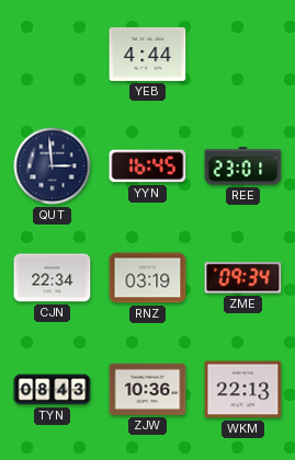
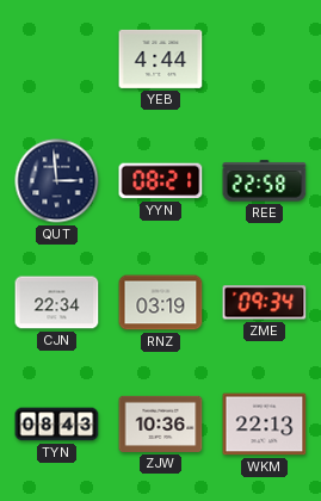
YYN: 16:45 -> 08:21 (161, 181)
REE: 23:01 -> 22:58 (265, 181)
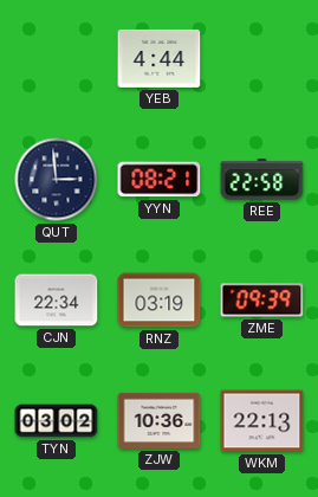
ZME: 09:34 -> 09:39 (262, 301)
TYN: 08:43 -> 03:02 (57, 421)
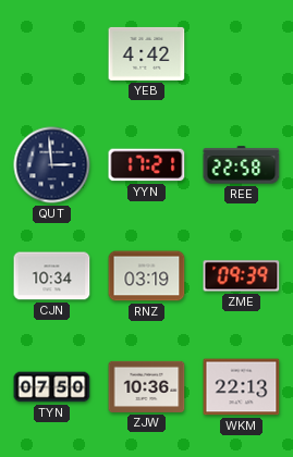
YEB: 4:44 -> 4:42 (147, 53)
YYN: 08:21 -> 17:21 (147, 165)
CJN: 22:34 -> 10:34 (52, 276)
TYN: 03:02 -> 07:50 (52, 387)
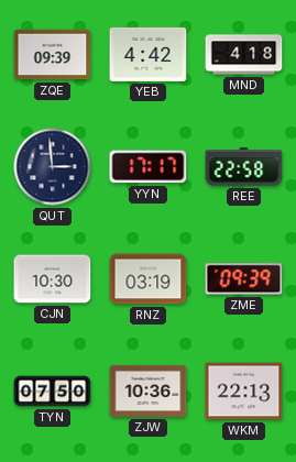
ZQE: none -> 09:39 (53, 55)
MND: none -> 4:18 (244, 55)
YYN: 17:21 -> 17:17 (149, 167)
CJN: 10:34 -> 10:30 (53, 279)
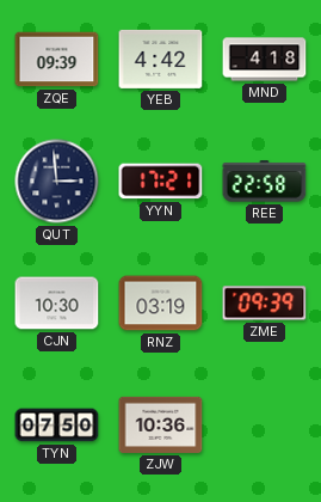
YYN: 17:17 -> 17:21 (161, 182)
WKM: 22:13 -> none (244, 392)
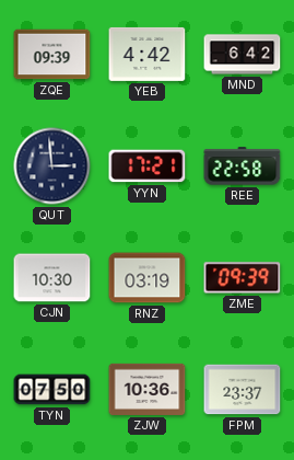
MND: 4:18 -> 6:42 (243, 55)
FPM: none -> 23:37 (243, 390)
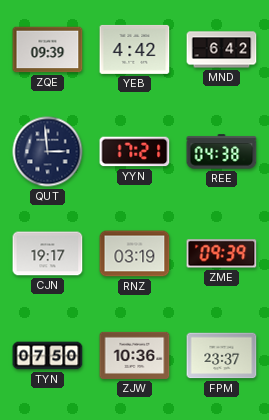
REE: 22:58 -> 04:38 (222, 152)
CJN: 10:30 -> 19:17 (48, 254)
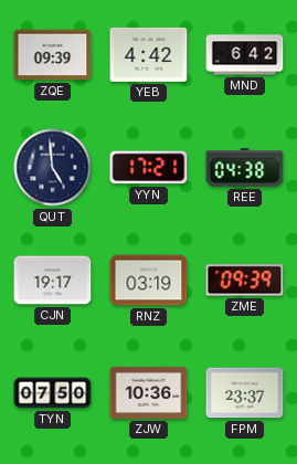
QUT: 2:59 -> 4:59 (53, 168)
